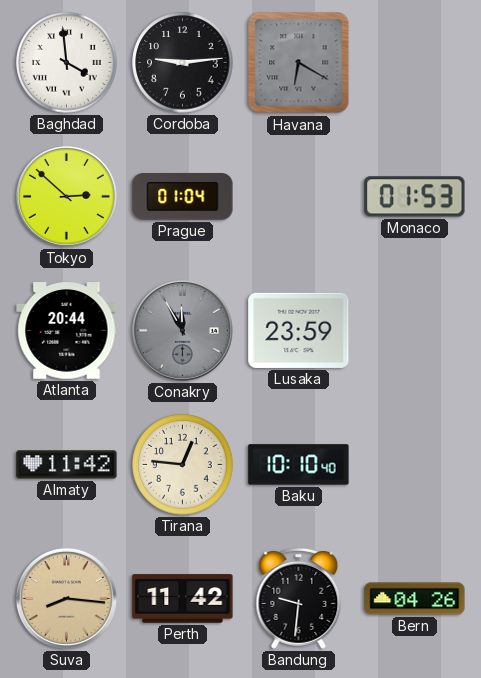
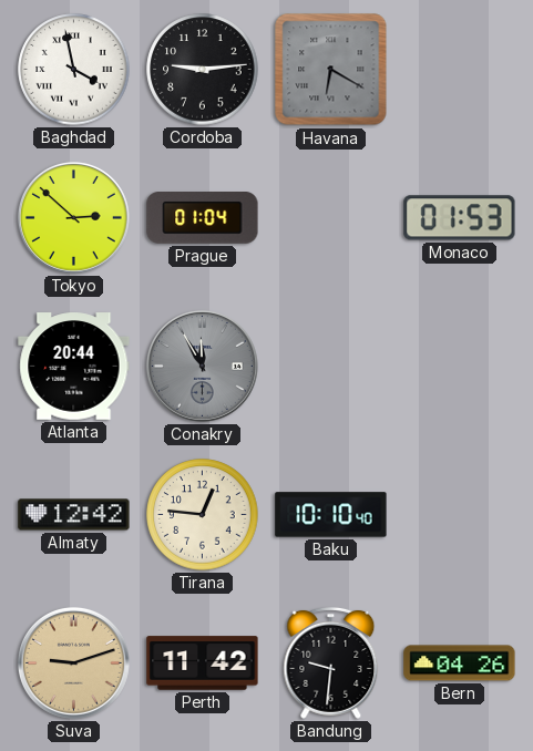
Baghdad: 3:59 -> 3:58 (74, 70)
Lusaka: 23:59 -> none (299, 330)
Almaty: 11:42 -> 12:42 (74, 515)
Suva: 8:16 -> 9:12 (73, 662)
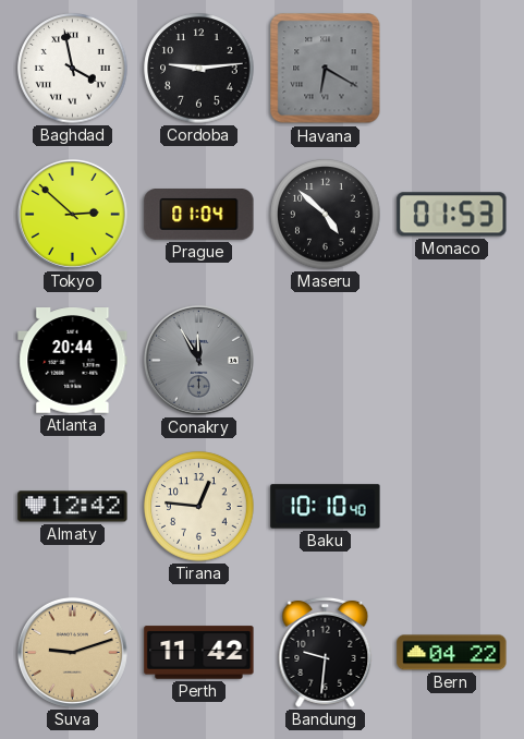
Maseru: none -> 4:52 (326, 215)
Bern: 04:26 -> 04:22 (452, 653)
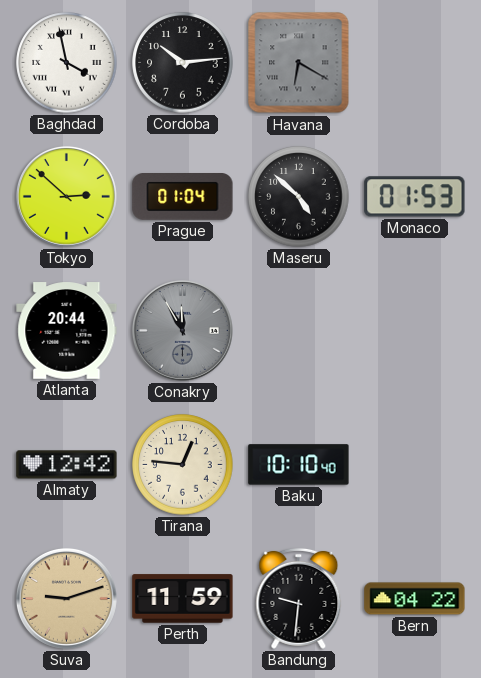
Cordoba: 9:14 -> 10:14 (183, 63)
Perth: 11:42 -> 11:59 (183, 599)
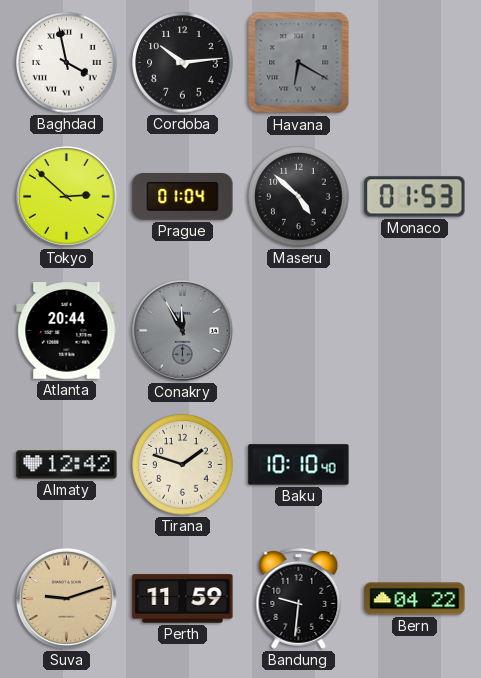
Tirana: 12:46 -> 1:48 (183, 465)
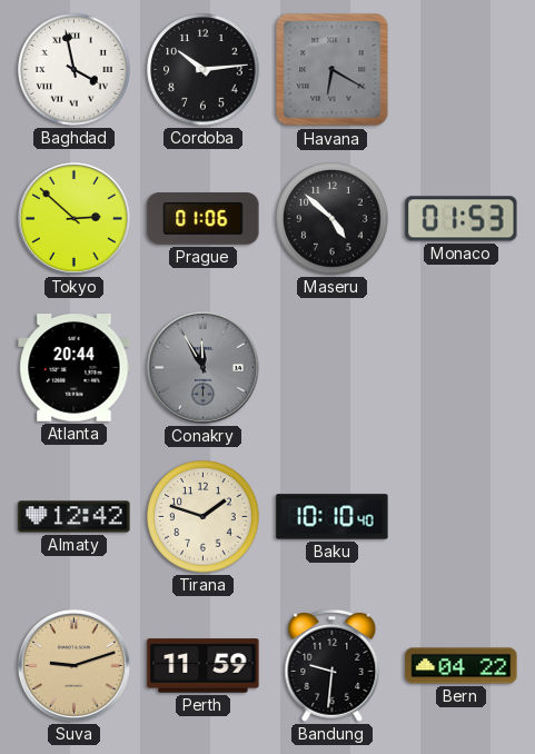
Prague: 01:04 -> 01:06 (204, 219)
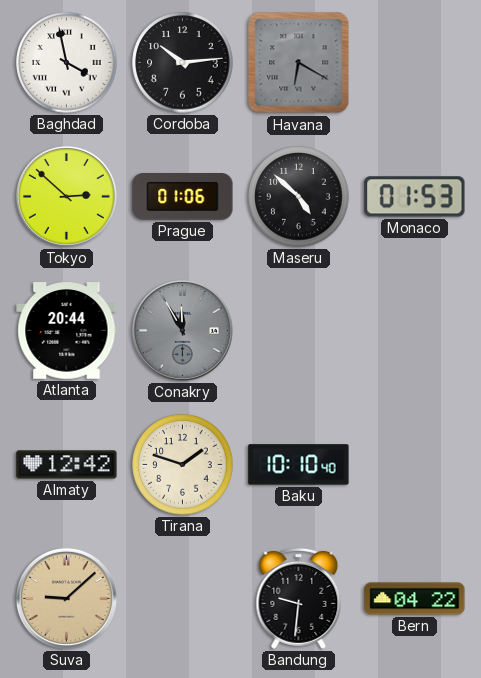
Suva: 9:12 -> 9:08 (66, 598)
Perth: 11:59 -> none (204, 666)
